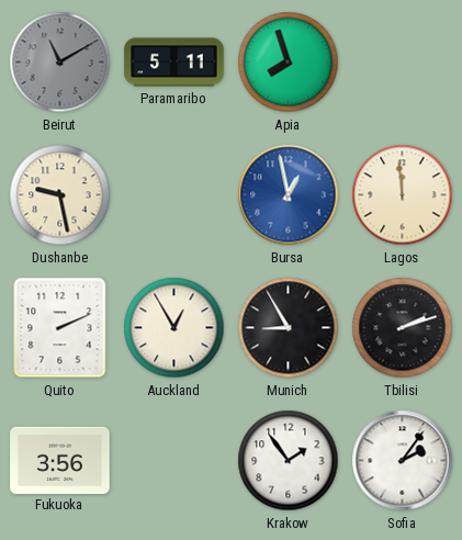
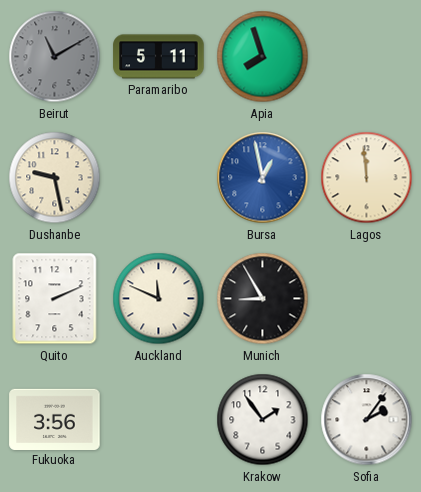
Auckland: 12:55 -> 11:49 (159, 299)
Tbilisi: 2:12 -> none (403, 328)
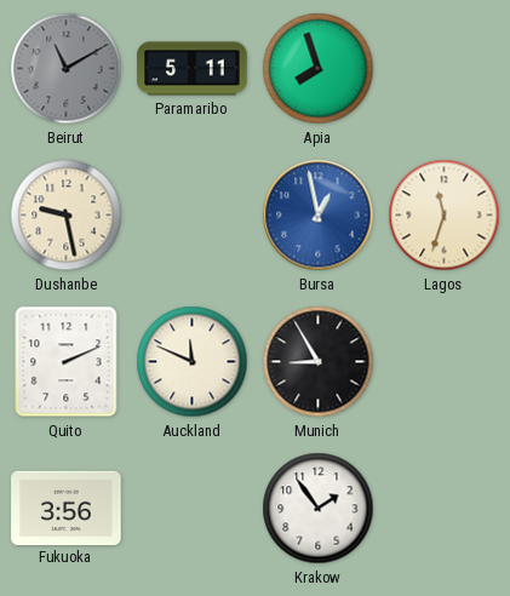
Lagos: 11:59 -> 11:33 (445, 216)
Sofia: 2:06 -> none (367, 420)
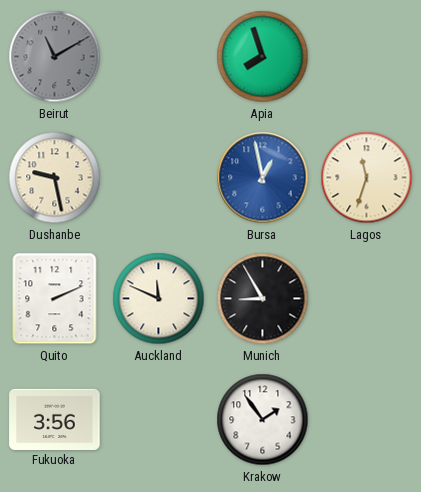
Paramaribo: 5:11 -> none (193, 69)
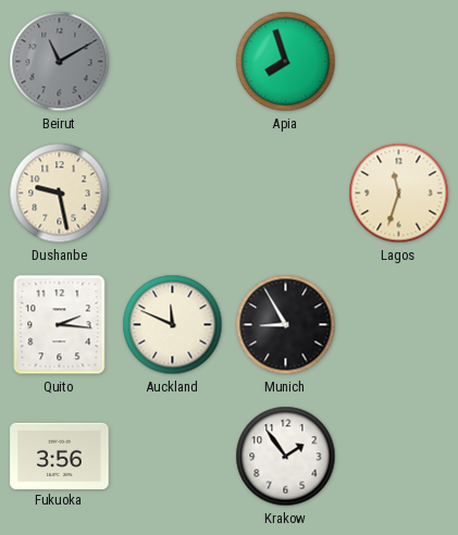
Bursa: 12:58 -> none (263, 178)
Quito: 2:11 -> 2:16 (60, 325)
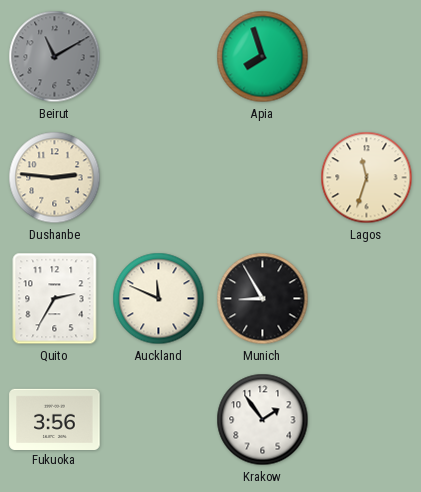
Dushanbe: 9:28 -> 2:46 (55, 178)
Quito: 2:16 -> 2:35 (55, 299)
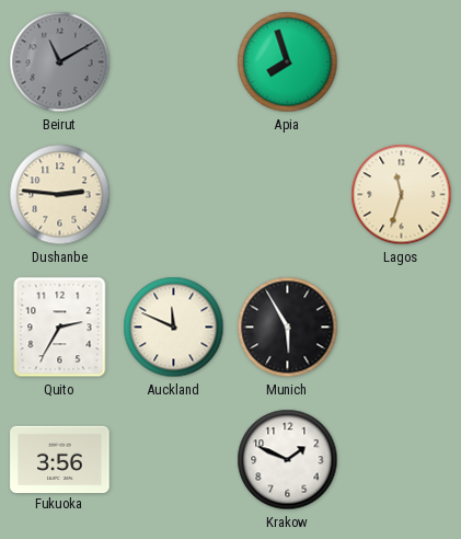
Munich: 8:55 -> 5:55 (288, 328)
Krakow: 1:54 -> 1:49 (288, 460)
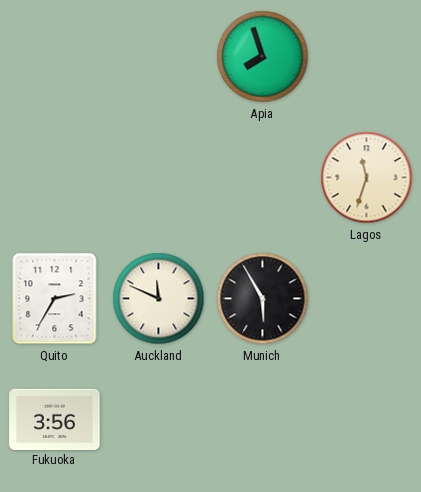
Beirut: 11:10 -> none (60, 62)
Dushanbe: 2:46 -> none (60, 195)
Krakow: 1:49 -> none (288, 460)
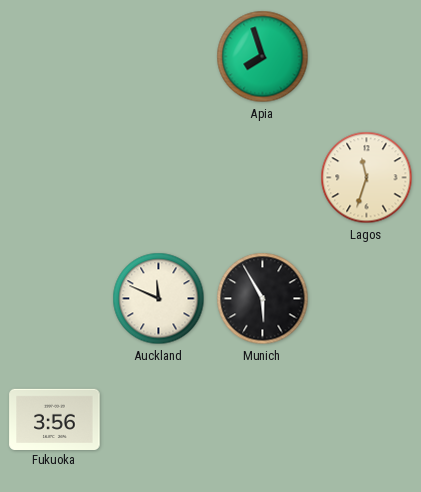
Quito: 2:35 -> none (55, 299)
